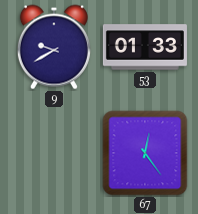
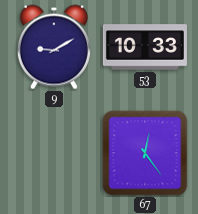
9: 9:40 -> 9:10 (54, 47)
53: 01:33 -> 10:33 (145, 47)
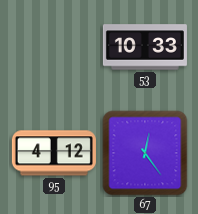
9: 9:10 -> none (54, 47)
95: none -> 4:12 (54, 153)
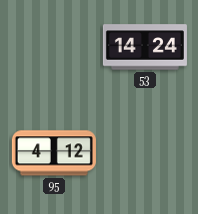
53: 10:33 -> 14:24 (145, 47)
67: 12:24 -> none (145, 153)
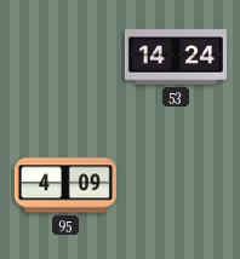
95: 4:12 -> 4:09 (65, 185)
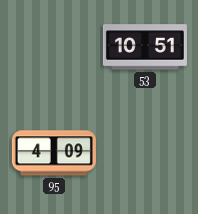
53: 14:24 -> 10:51 (145, 47)
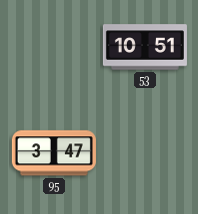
95: 4:09 -> 3:47 (54, 153)
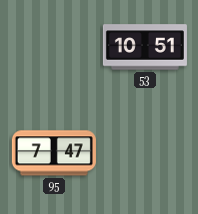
95: 3:47 -> 7:47 (54, 153)
